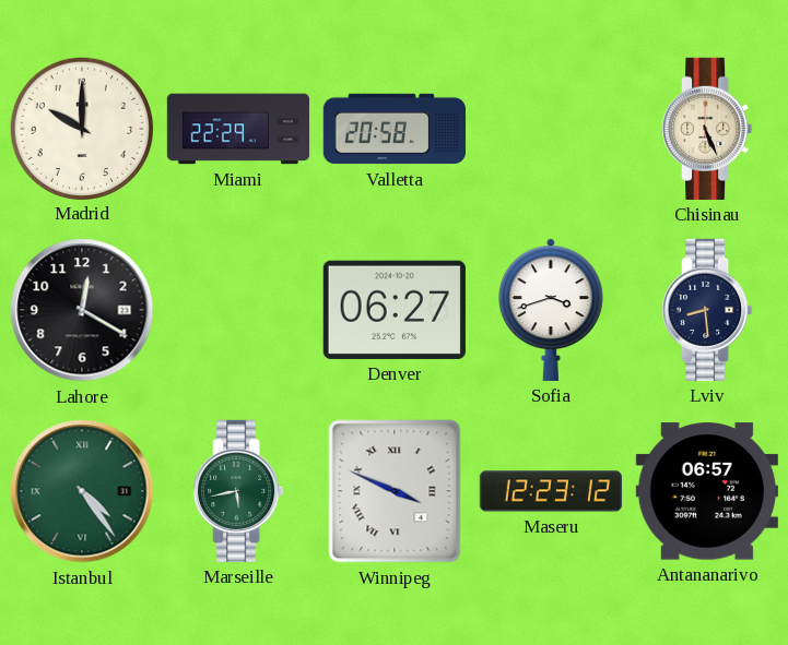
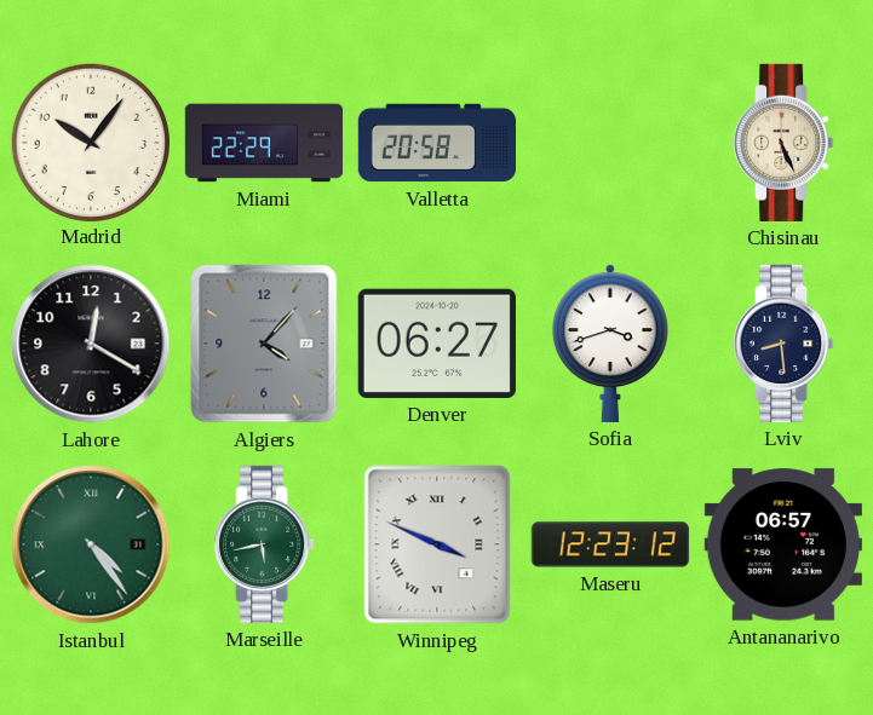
Madrid: 10:00 -> 10:06 (90, 142)
Algiers: none -> 4:07 (264, 344)
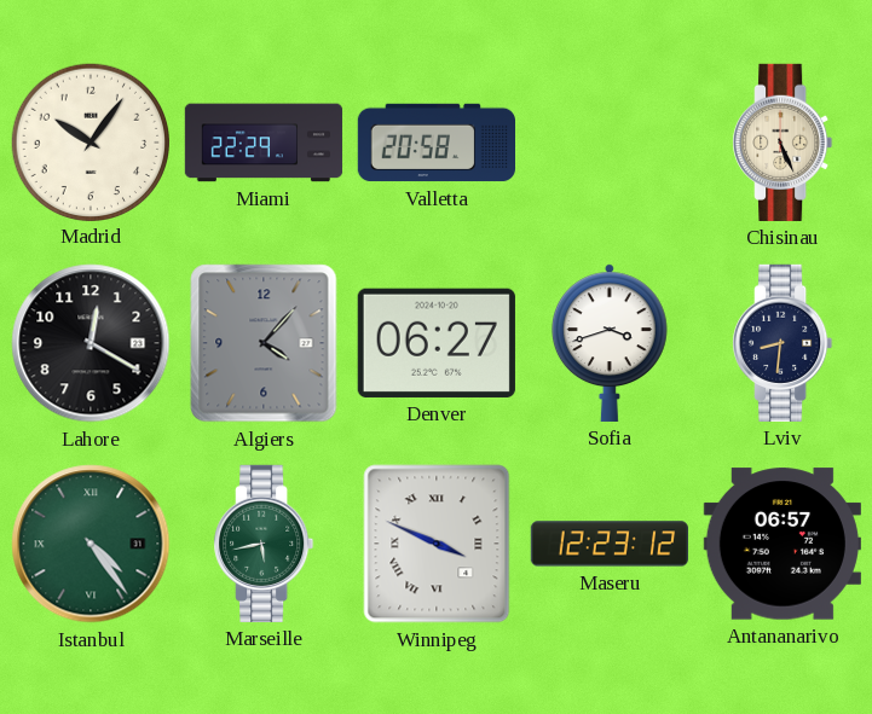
Lviv: 8:29 -> 8:31 (783, 343)
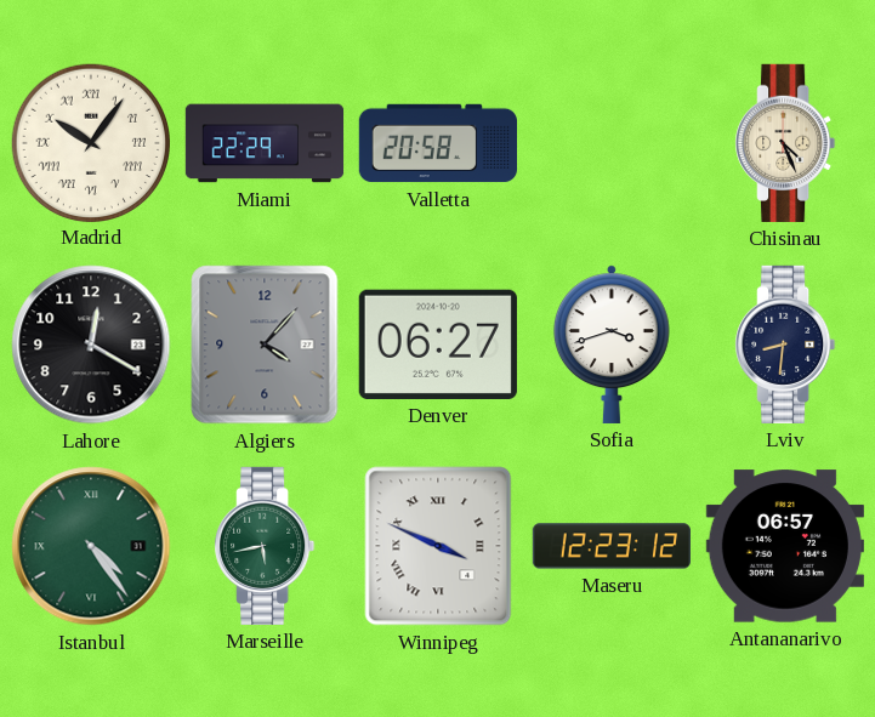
Madrid numerals: Arabic -> Roman (90, 142)
Chisinau: 5:26 -> 4:26 (785, 143)
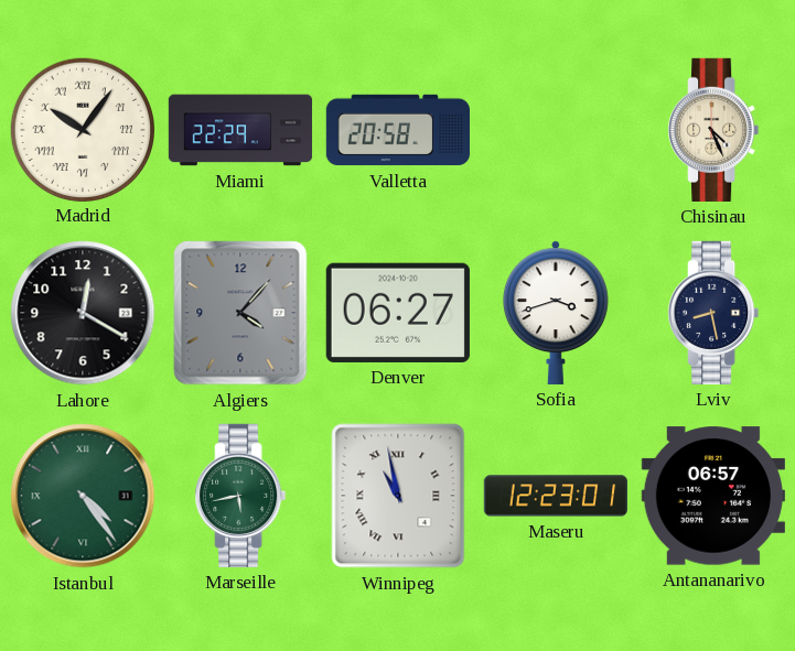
Lviv: 8:31 -> 8:28 (713, 313)
Winnipeg: 3:49 -> 10:58 (398, 496)
Maseru: 12:23:12 -> 12:23:01 (555, 496)
